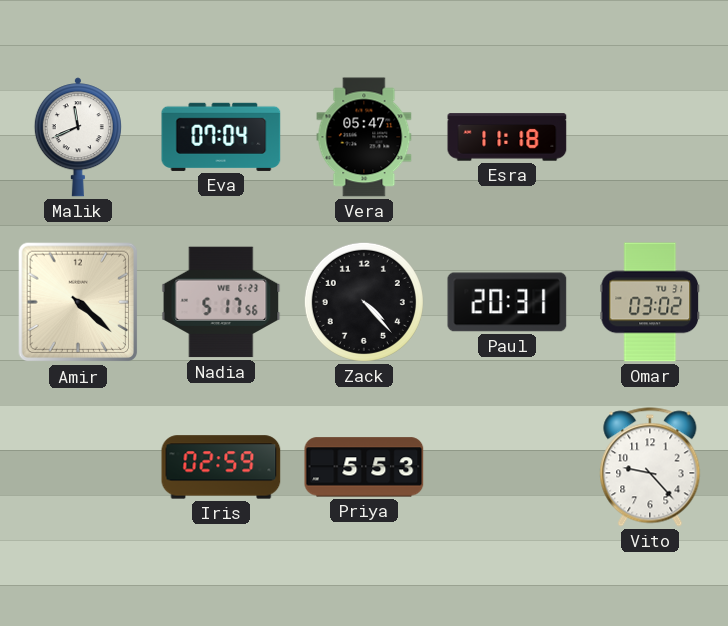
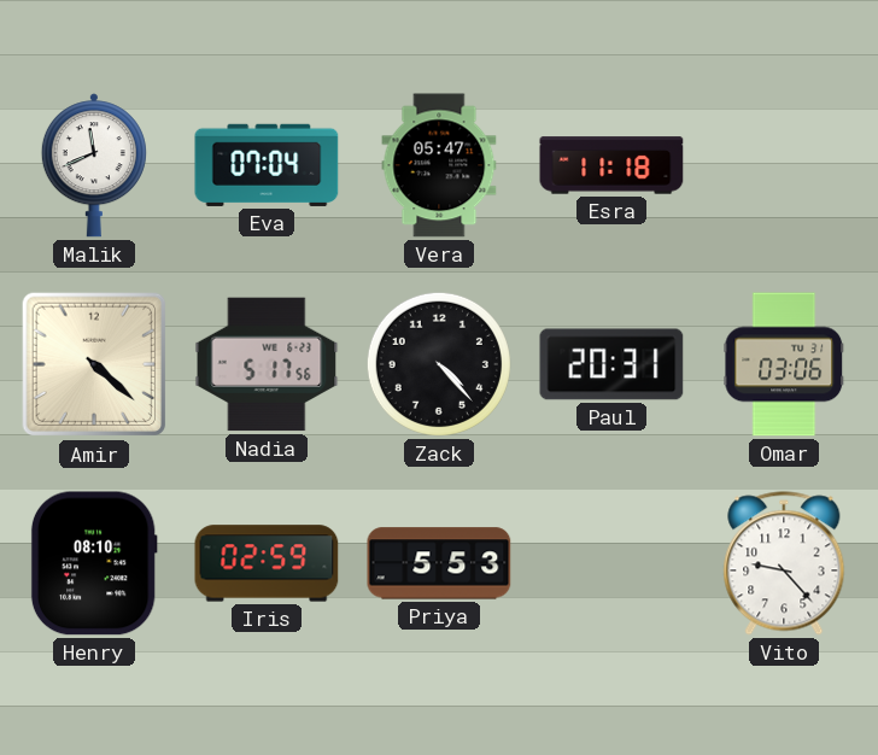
Omar: 03:02 -> 03:06 (784, 364)
Henry: none -> 08:10 (94, 563)
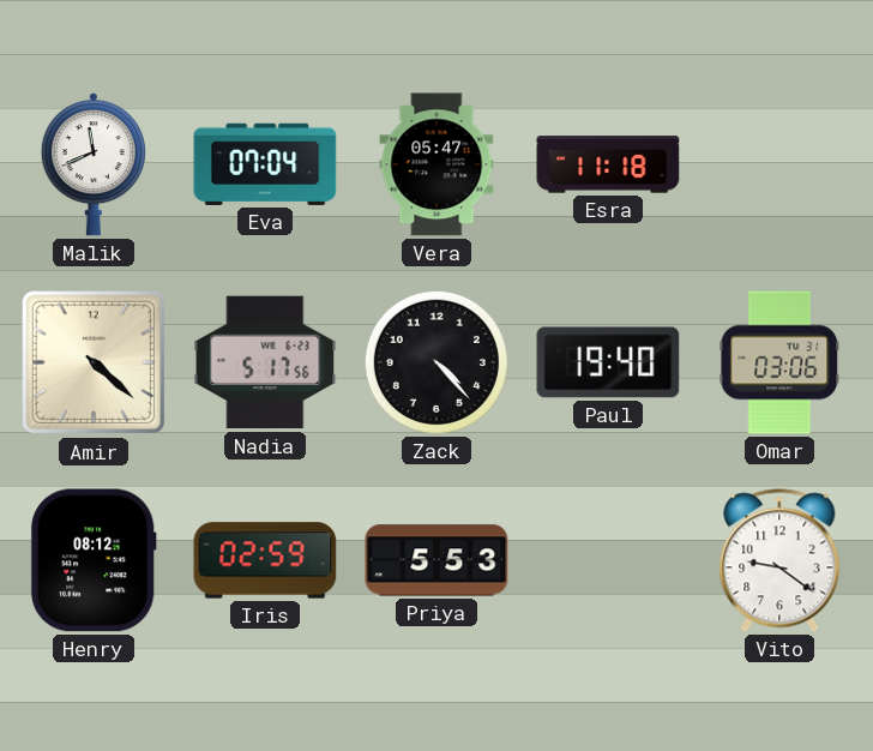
Paul: 20:31 -> 19:40 (608, 362)
Henry: 08:10 -> 08:12 (94, 560)
Vito: 9:23 -> 9:21 (779, 560)
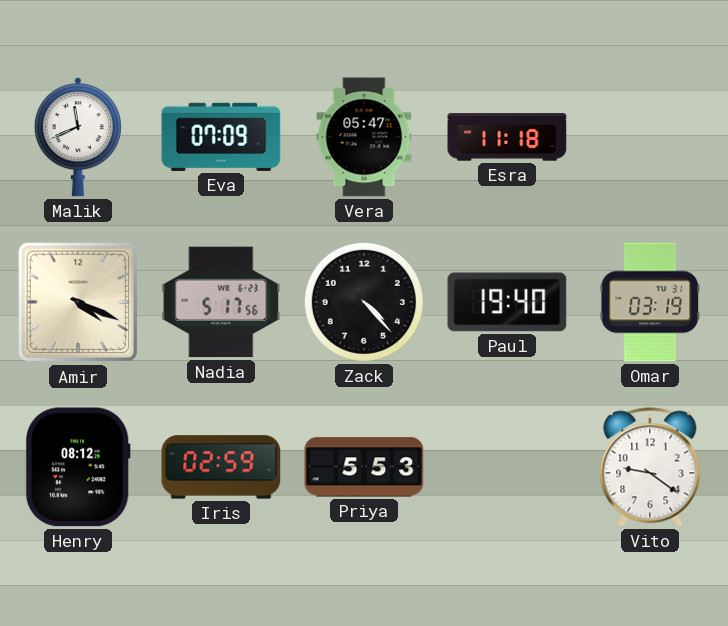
Eva: 07:04 -> 07:09 (221, 137)
Amir: 4:22 -> 4:19 (78, 302)
Omar: 03:06 -> 03:19 (650, 302)
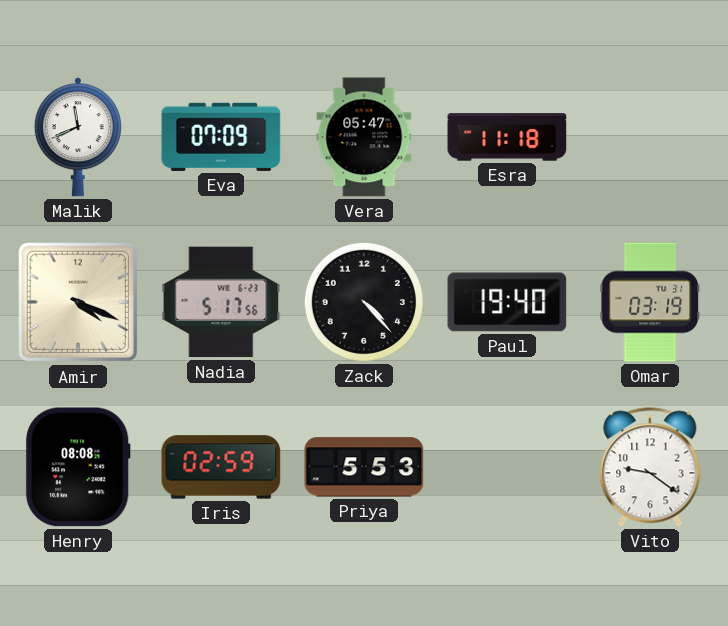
Henry: 08:12 -> 08:08 (78, 467)
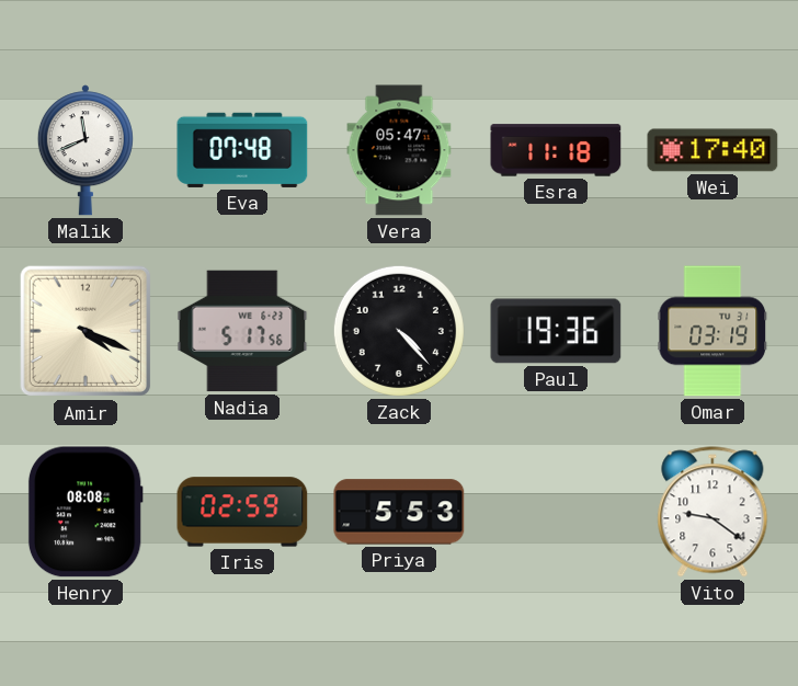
Eva: 07:09 -> 07:48 (242, 150)
Wei: none -> 17:40 (713, 150)
Paul: 19:40 -> 19:36 (556, 331)
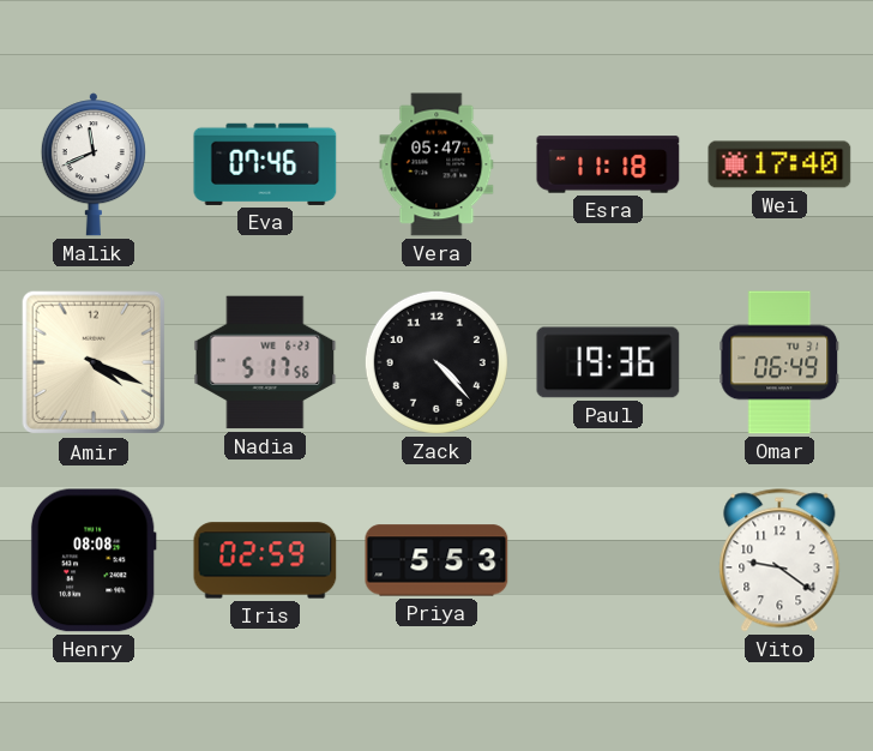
Eva: 07:48 -> 07:46 (265, 164)
Omar: 03:19 -> 06:49 (779, 362)
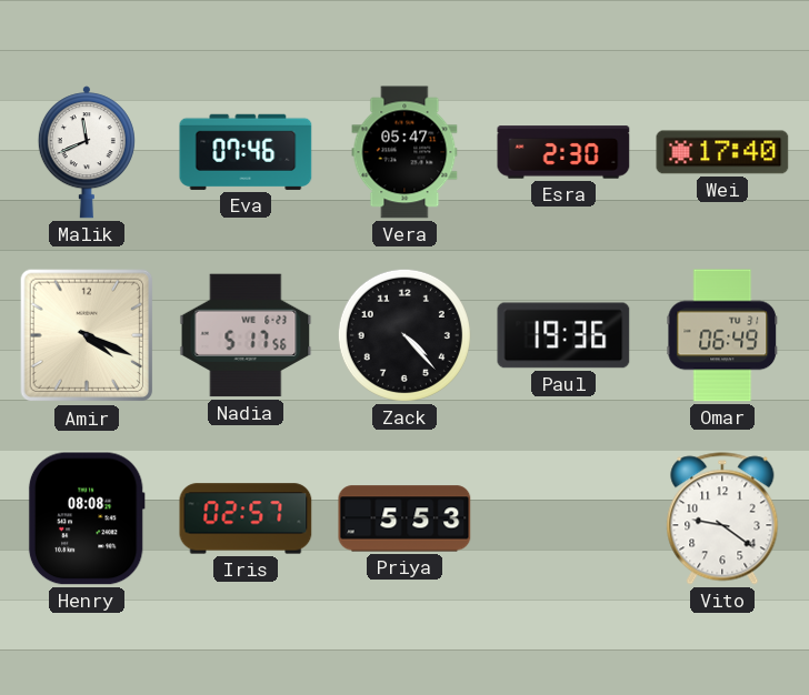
Esra: 11:18 -> 2:30 (563, 152)
Iris: 02:59 -> 02:57 (246, 518)
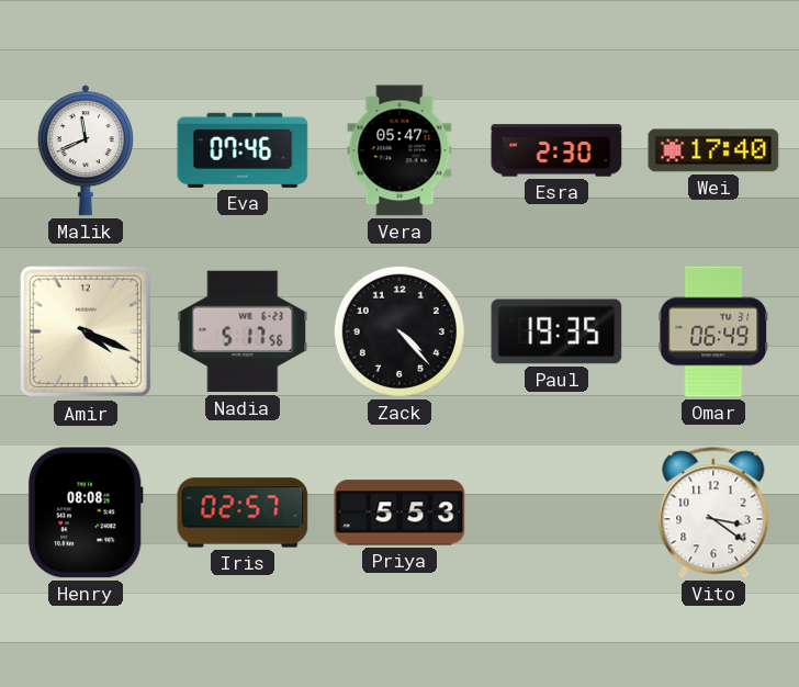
Paul: 19:36 -> 19:35 (556, 331)
Vito: 9:21 -> 3:21 (713, 513)
